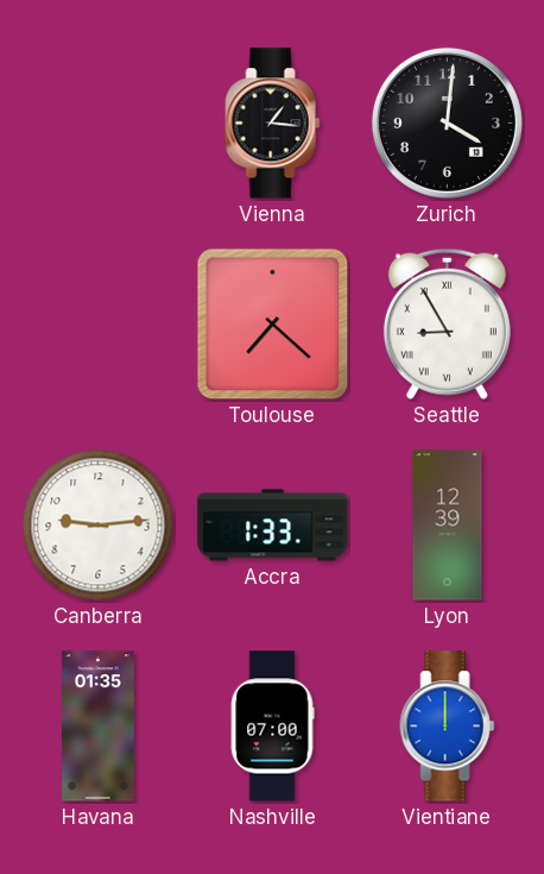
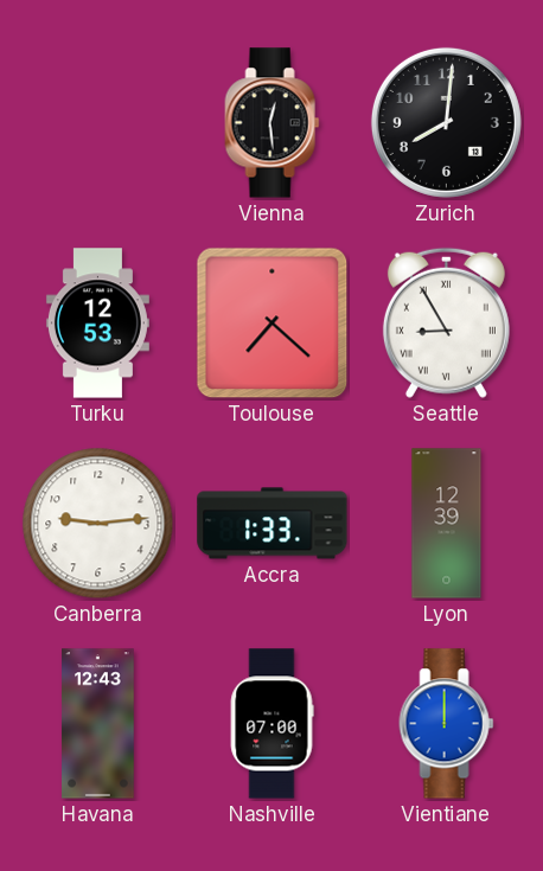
Vienna: 1:16 -> 12:29 (273, 123)
Zurich: 4:01 -> 8:01 (446, 122)
Turku: none -> 12:53 (97, 324)
Havana: 01:35 -> 12:43 (98, 724)
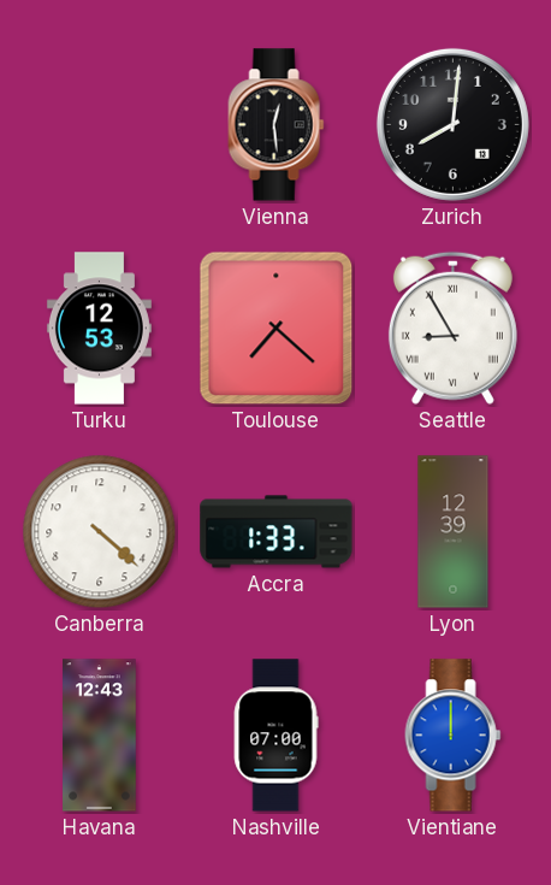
Canberra: 9:14 -> 4:22 (100, 532)
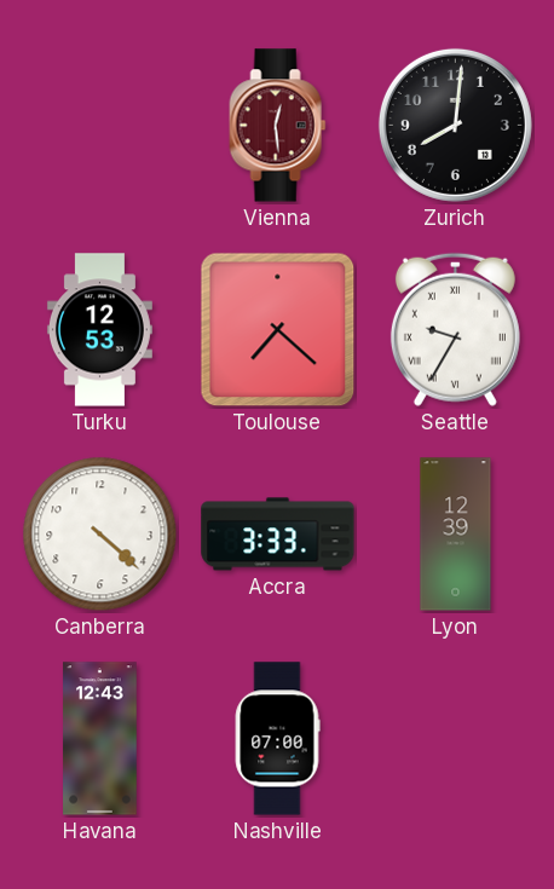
Vienna dial: black -> burgundy (278, 126)
Seattle: 8:55 -> 9:35 (455, 329)
Accra: 1:33 -> 3:33 (278, 535)
Vientiane: 12:00 -> none (454, 736)
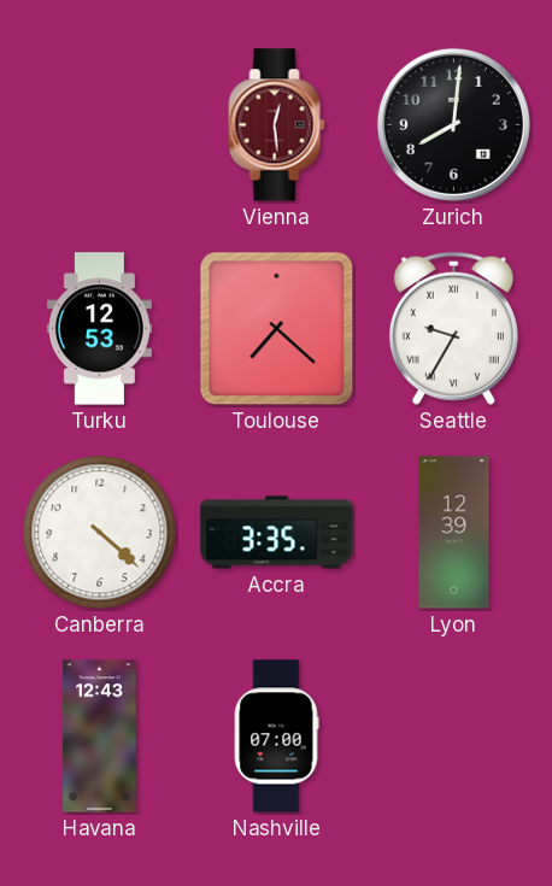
Accra: 3:33 -> 3:35 (277, 533)
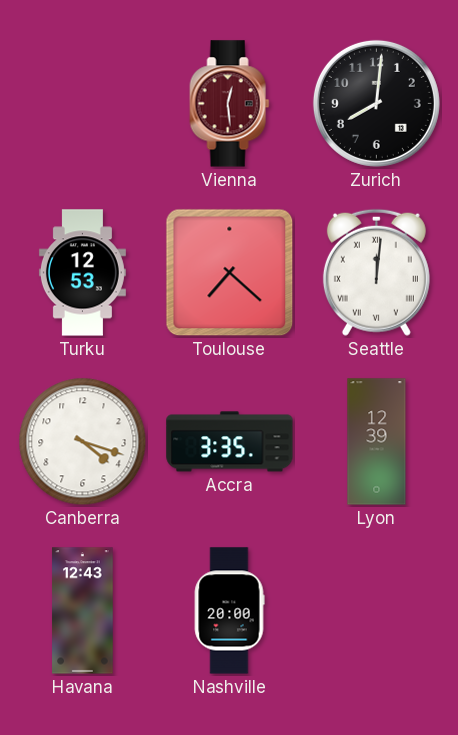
Seattle: 9:35 -> 12:01 (376, 272)
Canberra: 4:22 -> 4:18 (83, 442)
Nashville: 07:00 -> 20:00 (229, 611)
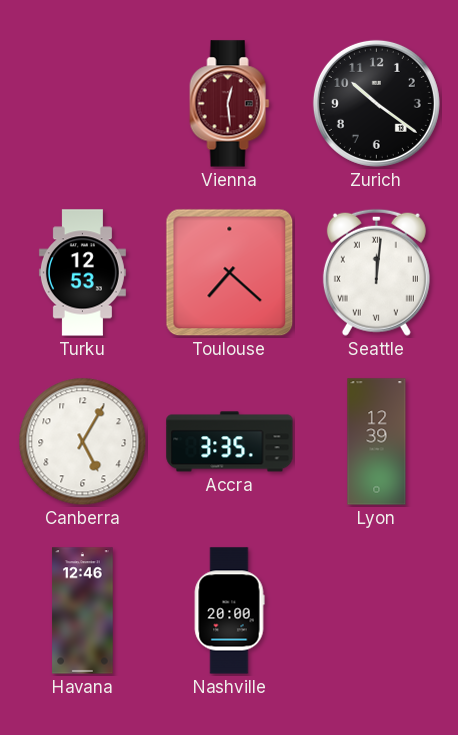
Zurich: 8:01 -> 10:21 (376, 103)
Canberra: 4:18 -> 5:05 (83, 442)
Havana: 12:43 -> 12:46 (83, 611)
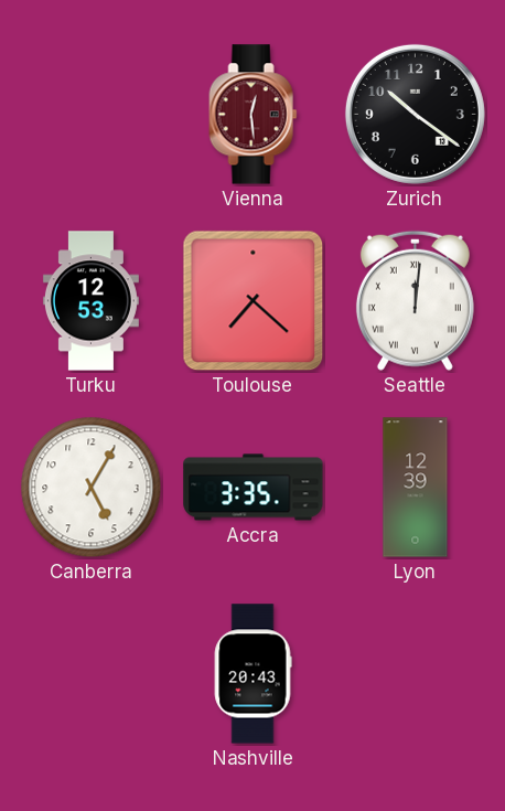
Havana: 12:46 -> none (83, 611)
Nashville: 20:00 -> 20:43 (253, 674)
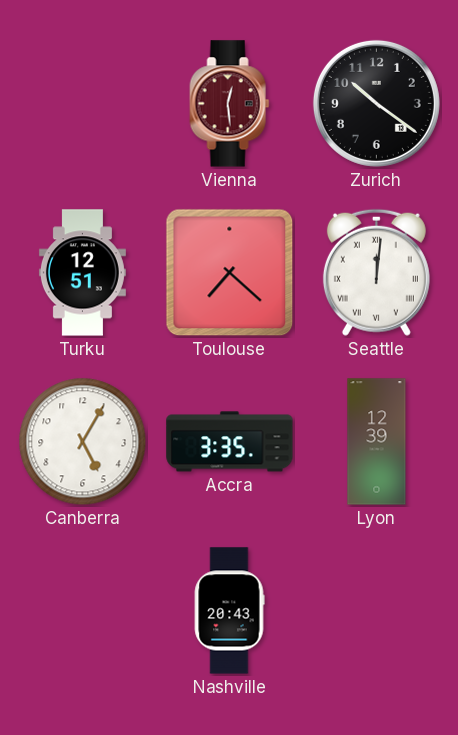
Turku: 12:53 -> 12:51 (82, 273)
